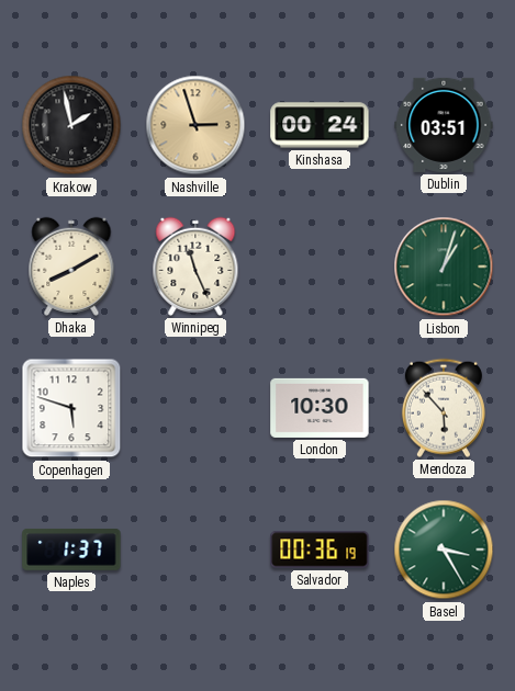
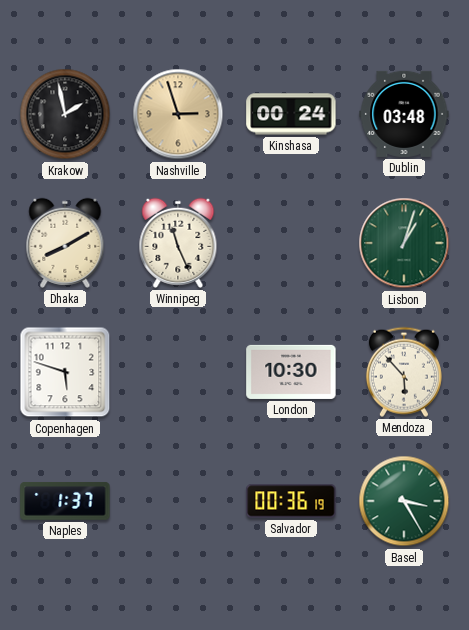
Dublin: 03:51 -> 03:48 (404, 114)
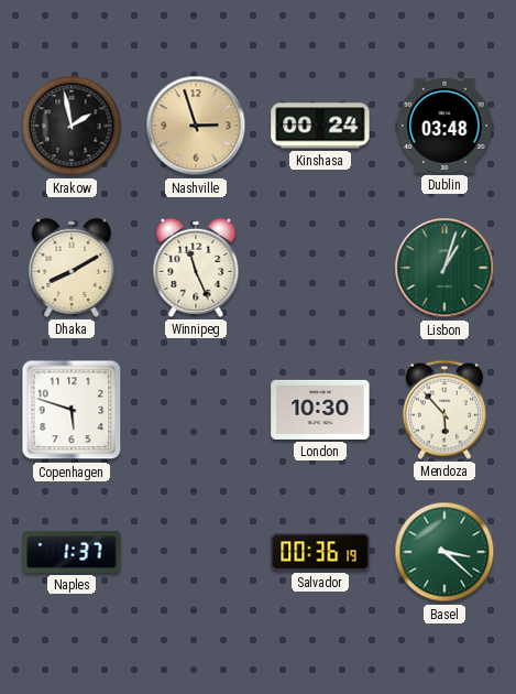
Basel: 3:25 -> 3:22 (444, 552)
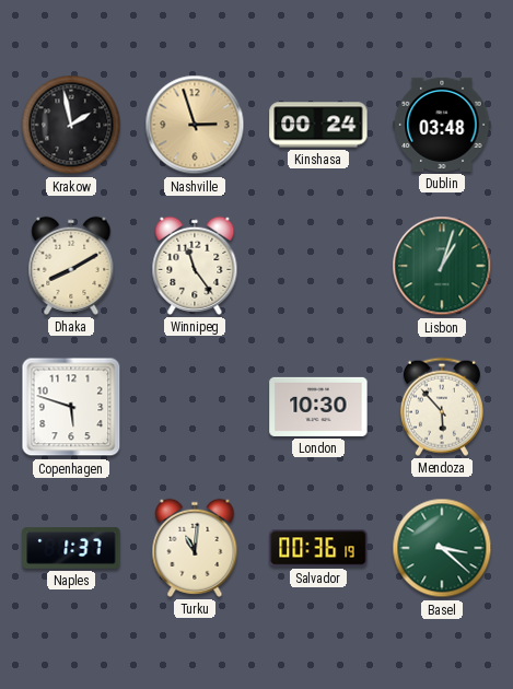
Winnipeg: 11:26 -> 11:24 (195, 266)
Turku: none -> 11:01 (195, 548)
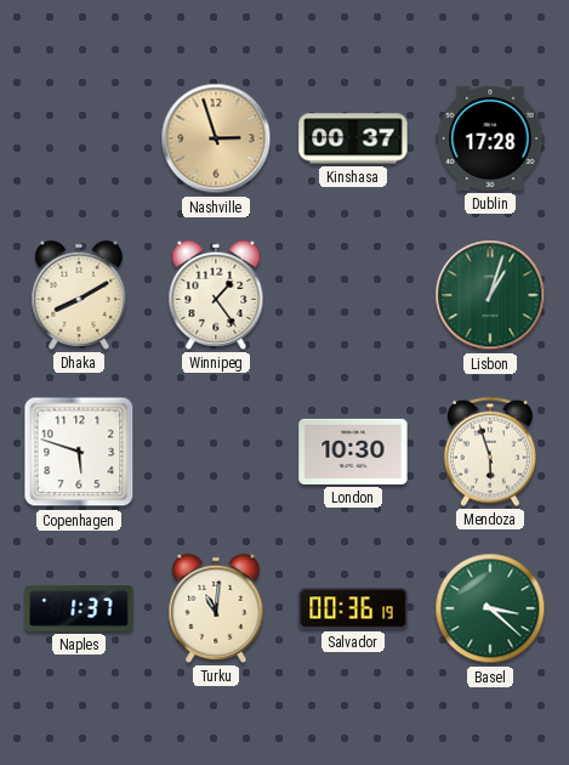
Krakow: 1:58 -> none (71, 125)
Kinshasa: 00:24 -> 00:37 (353, 138)
Dublin: 03:48 -> 17:28 (490, 138)
Winnipeg: 11:24 -> 1:24 (216, 295)
Mendoza: 5:53 -> 5:57 (490, 452)
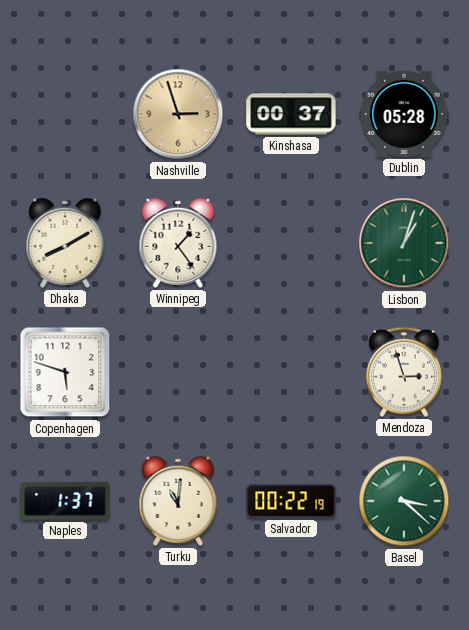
Dublin: 17:28 -> 05:28 (404, 114)
London: 10:30 -> none (353, 452)
Mendoza: 5:57 -> 2:57 (404, 372)
Salvador: 00:36 -> 00:22 (291, 501)
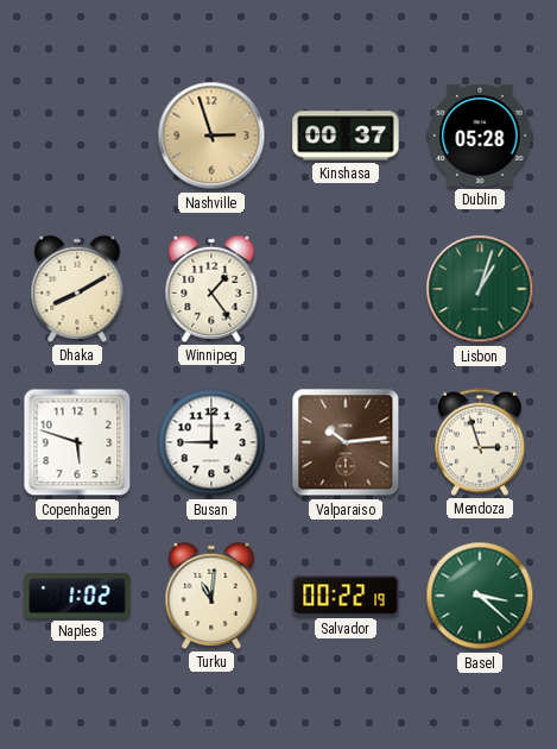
Busan: none -> 9:00 (211, 442)
Valparaiso: none -> 10:14 (346, 442)
Naples: 1:37 -> 1:02 (77, 596)
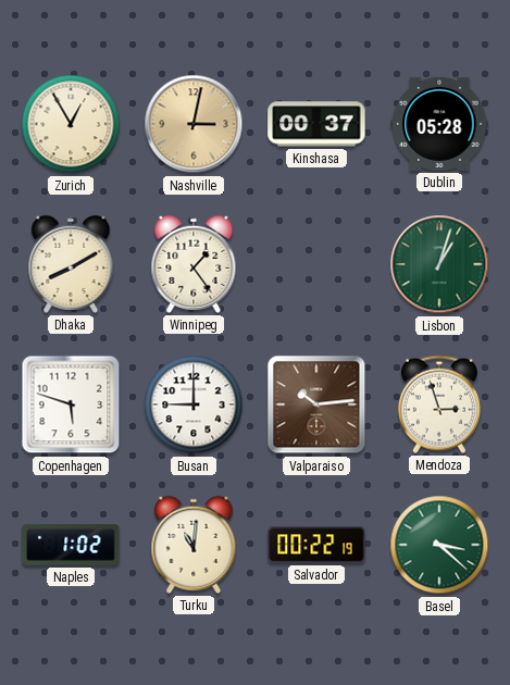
Zurich: none -> 12:55 (71, 124)
Nashville: 2:57 -> 3:02 (194, 124)
